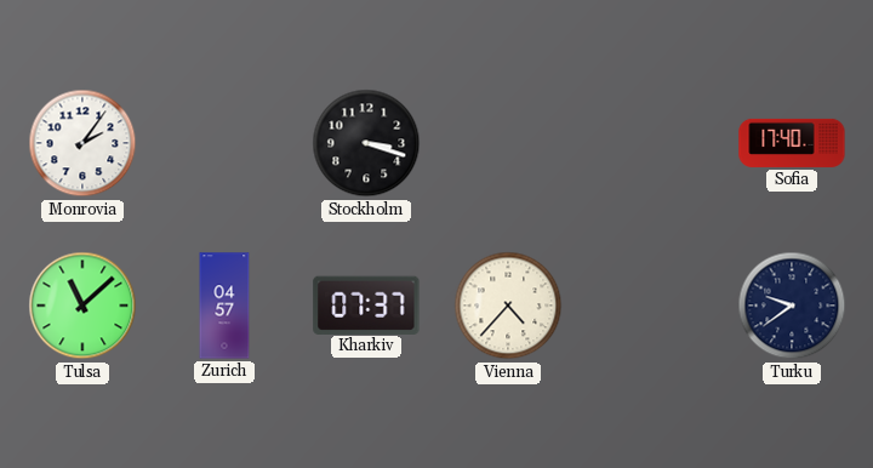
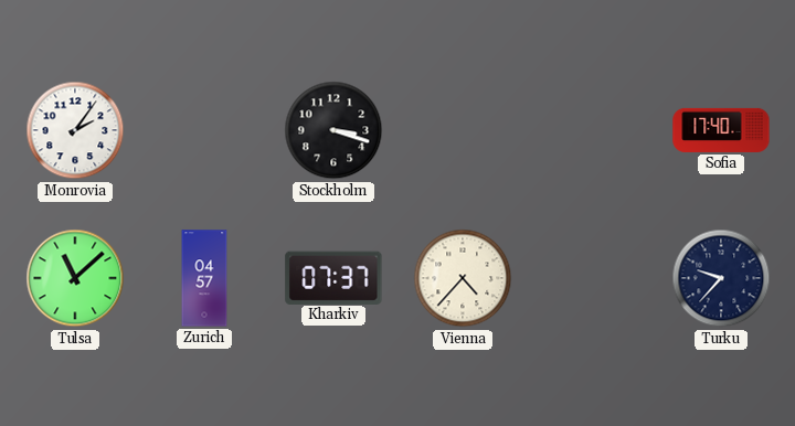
Turku: 9:39 -> 9:37 (721, 278)
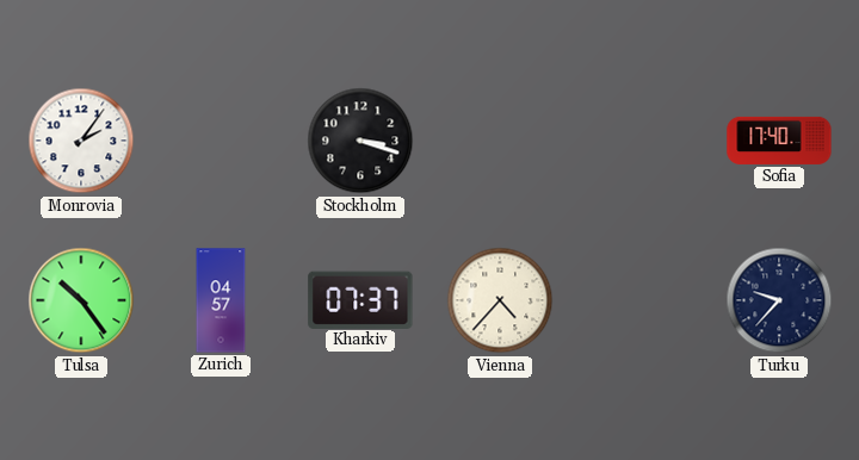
Tulsa: 11:08 -> 10:24 (81, 300)
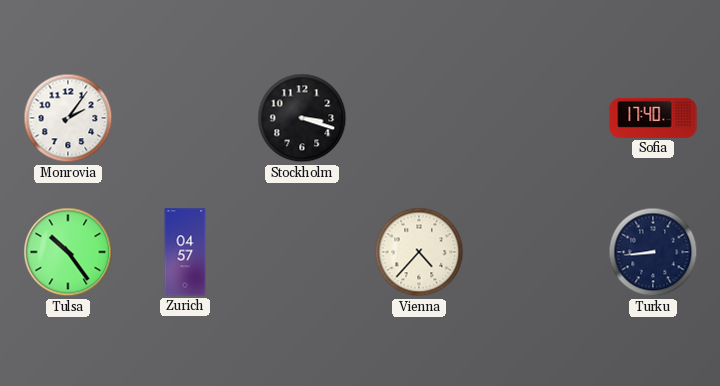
Kharkiv: 07:37 -> none (360, 299)
Turku: 9:37 -> 8:44 (653, 252)
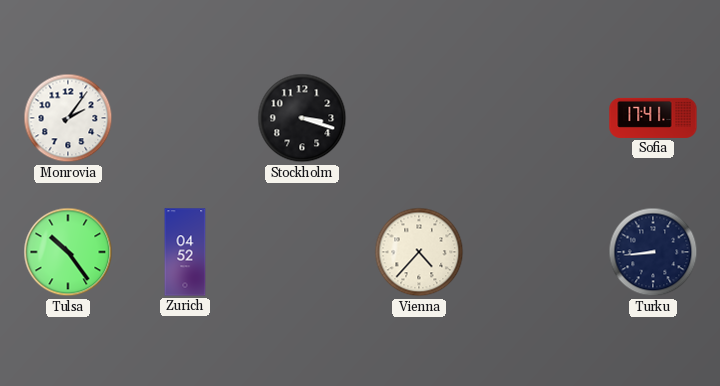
Sofia: 17:40 -> 17:41 (653, 118)
Zurich: 04:57 -> 04:52 (185, 252)
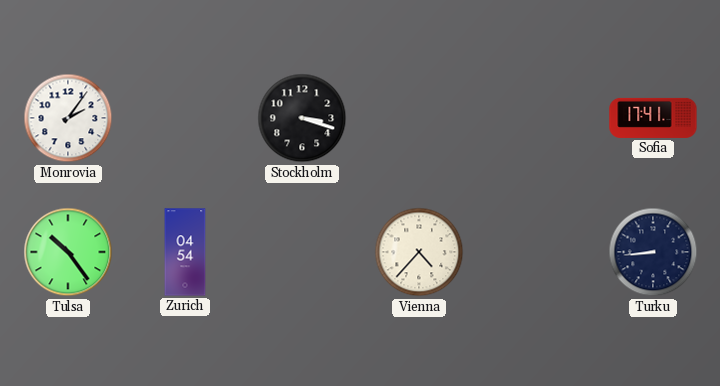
Zurich: 04:52 -> 04:54 (185, 252)
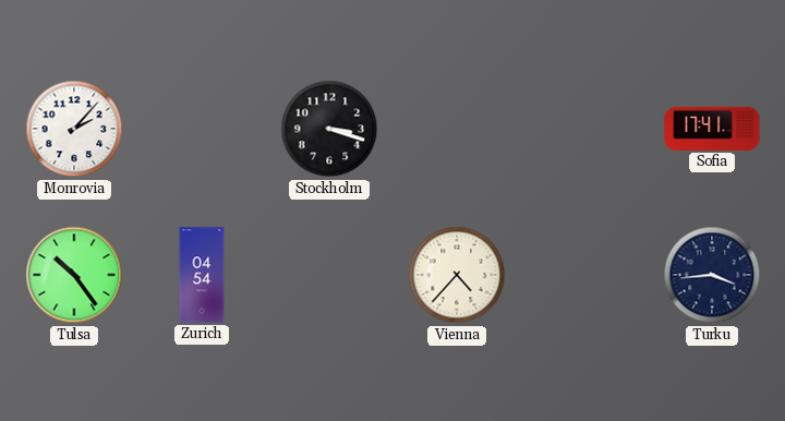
Monrovia: 2:06 -> 2:07 (74, 129)
Turku: 8:44 -> 3:44 (712, 275)
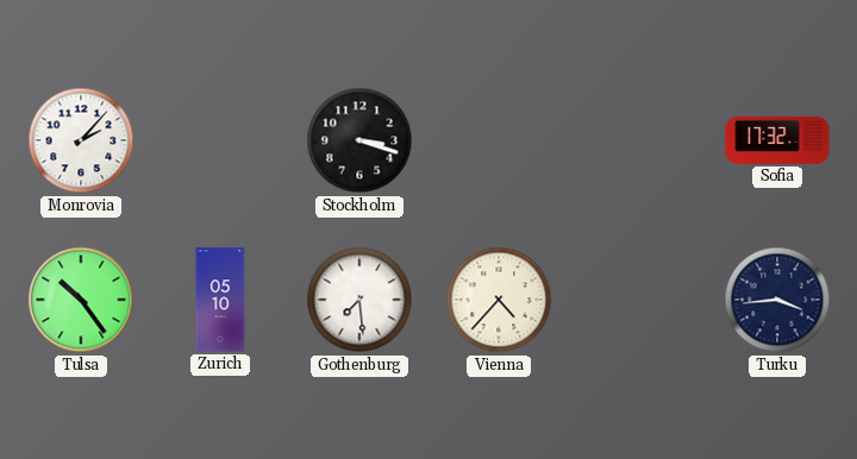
Sofia: 17:41 -> 17:32 (777, 140)
Zurich: 04:54 -> 05:10 (220, 300)
Gothenburg: none -> 7:29 (359, 300)
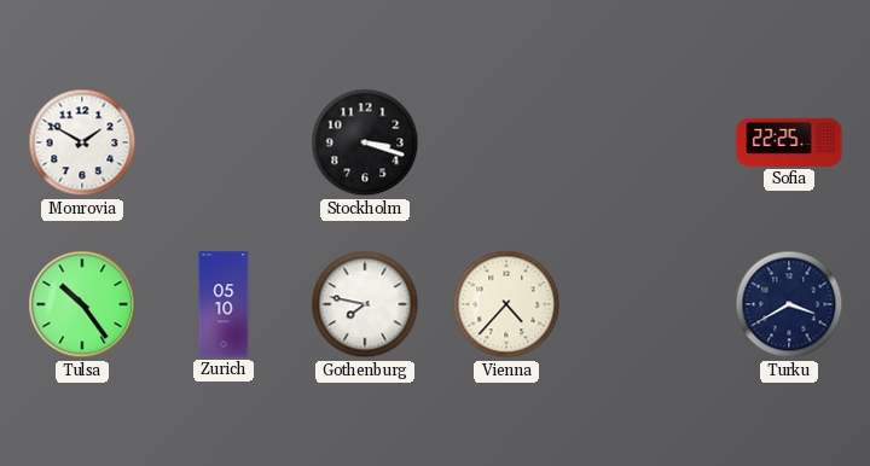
Monrovia: 2:07 -> 1:50 (82, 142)
Sofia: 17:32 -> 22:25 (789, 142)
Gothenburg: 7:29 -> 7:47 (365, 304)
Turku: 3:44 -> 3:40 (789, 304)
